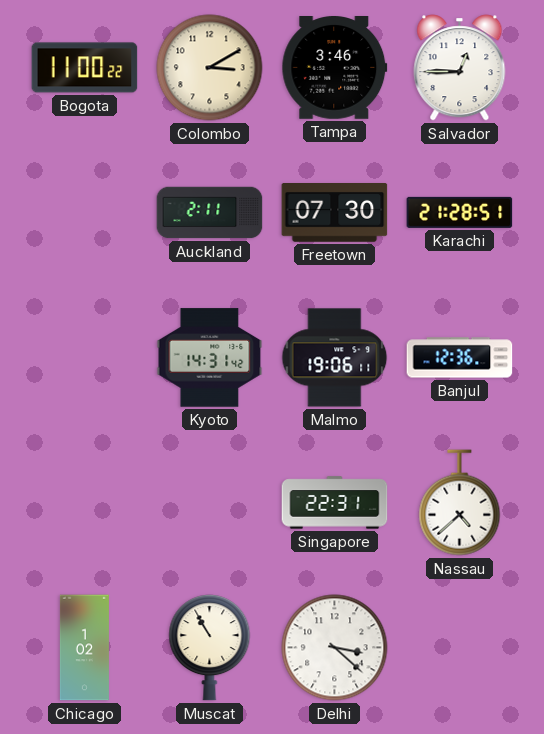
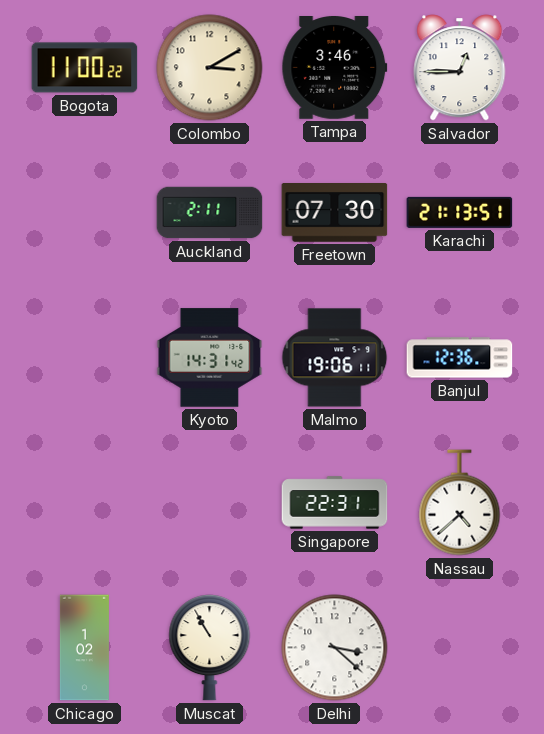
Karachi: 21:28 -> 21:13 (460, 212)
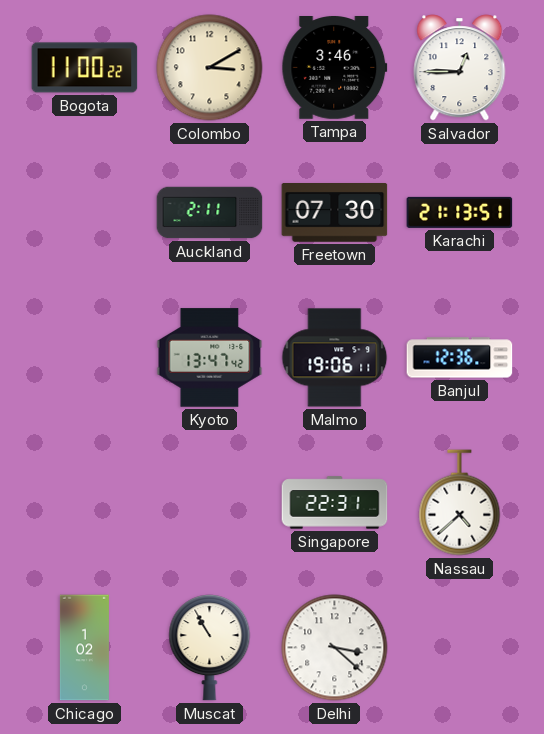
Kyoto: 14:31 -> 13:47 (210, 358)
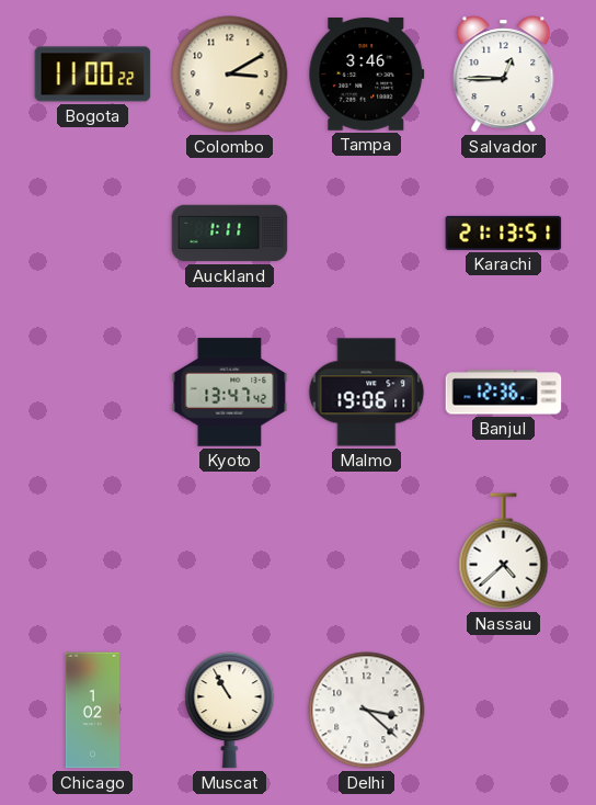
Auckland: 2:11 -> 1:11 (230, 234)
Freetown: 07:30 -> none (335, 213)
Singapore: 22:31 -> none (335, 503)
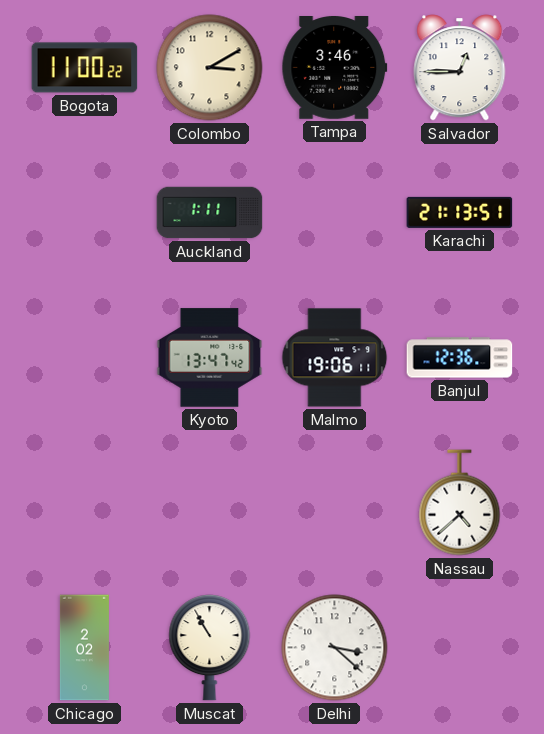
Chicago: 1:02 -> 2:02 (84, 648)
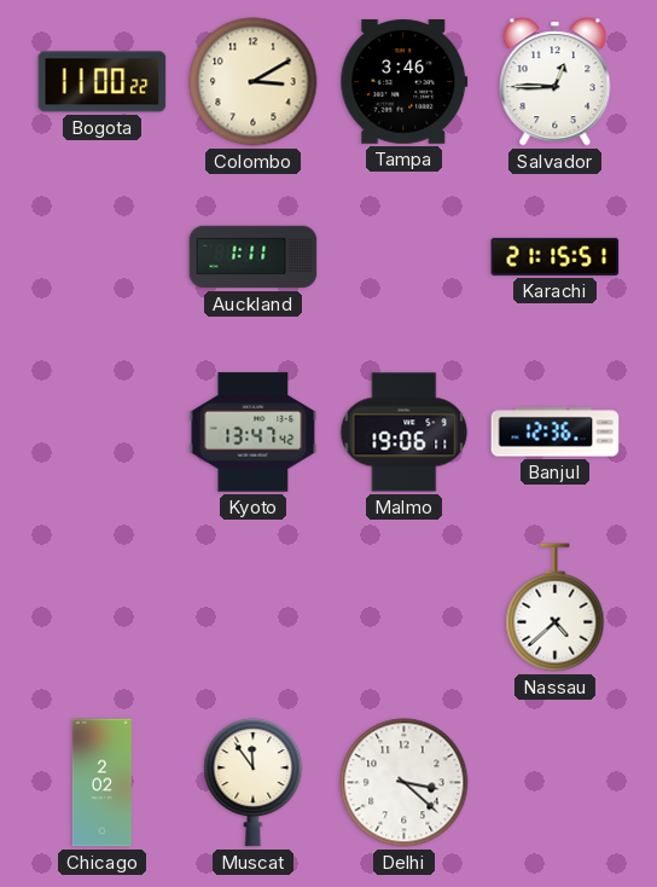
Karachi: 21:13 -> 21:15 (556, 256)
Muscat: 10:55 -> 11:54 (254, 783)
